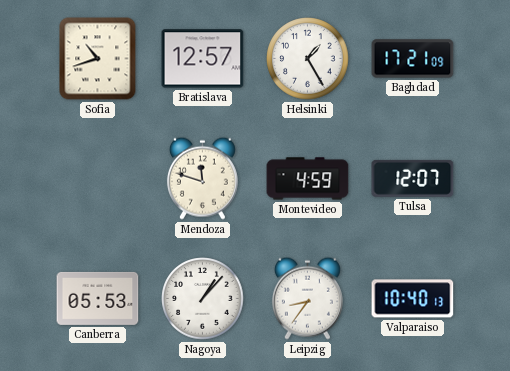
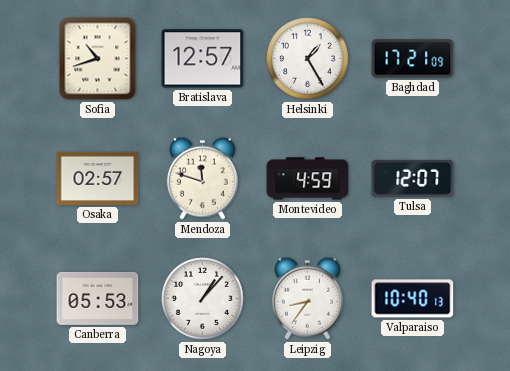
Osaka: none -> 02:57 (98, 178)
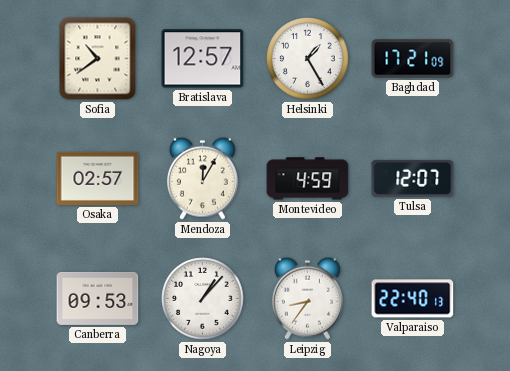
Sofia: 10:42 -> 10:39 (98, 59)
Mendoza: 11:48 -> 12:05 (202, 178)
Canberra: 05:53 -> 09:53 (98, 298)
Valparaiso: 10:40 -> 22:40 (413, 299)
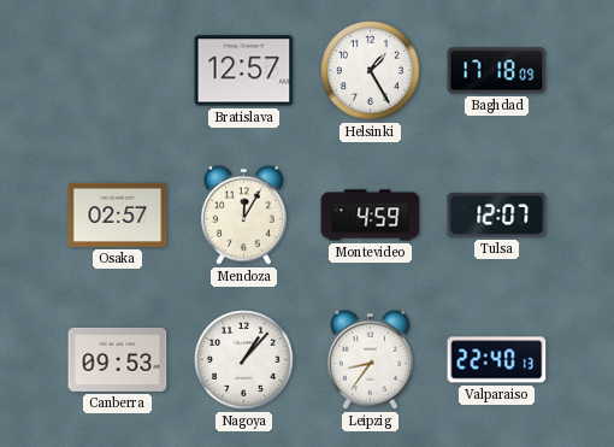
Sofia: 10:39 -> none (98, 59)
Baghdad: 17:21 -> 17:18 (497, 71)
